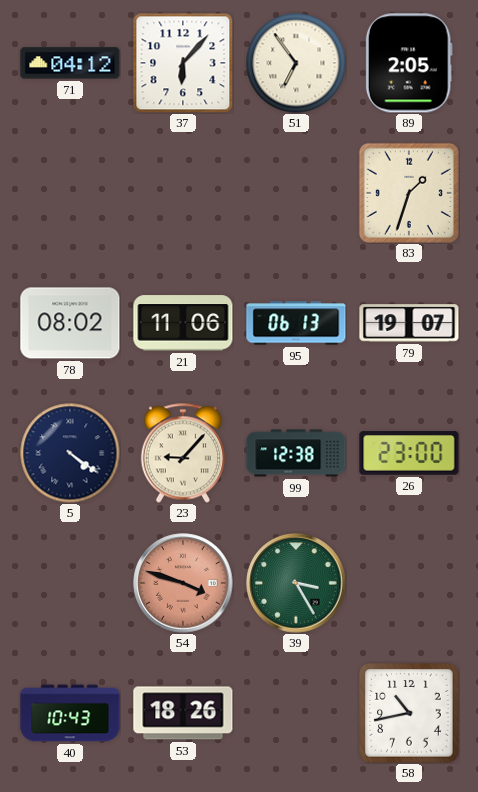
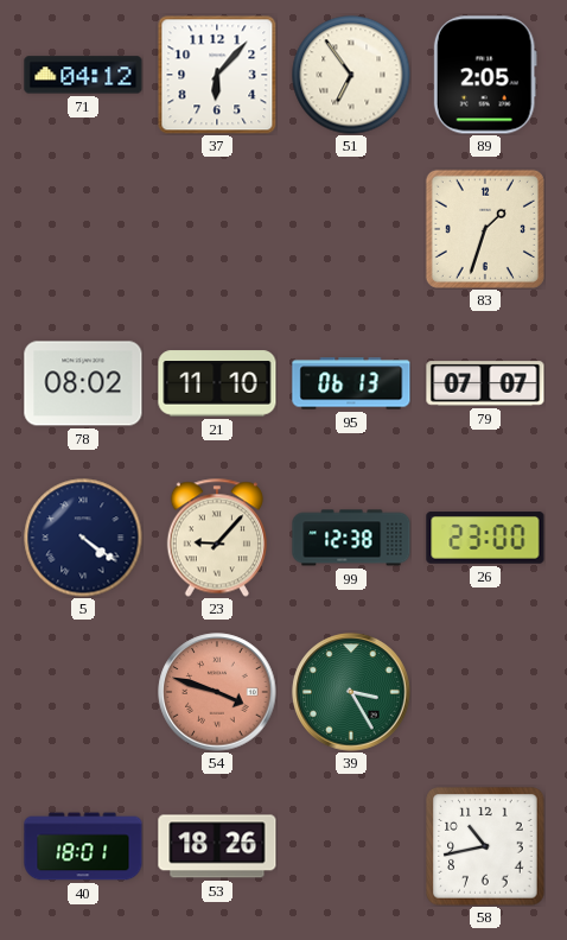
21: 11:06 -> 11:10 (217, 383)
79: 19:07 -> 07:07 (485, 383)
40: 10:43 -> 18:01 (83, 846)
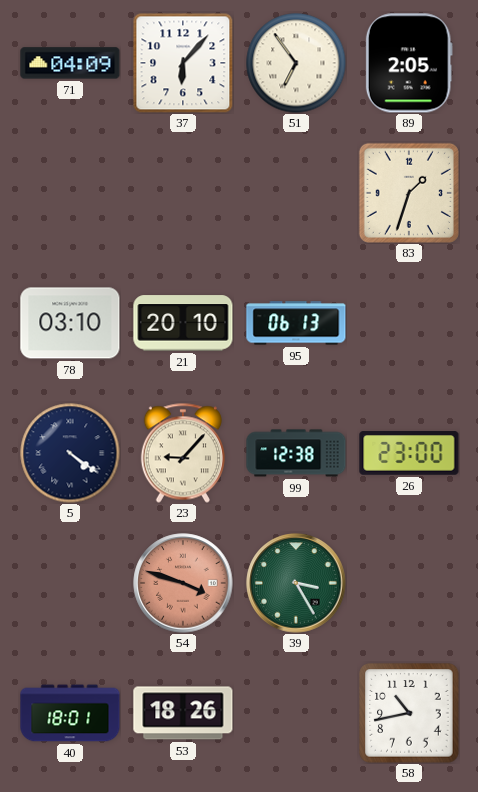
71: 04:12 -> 04:09 (70, 63)
78: 08:02 -> 03:10 (70, 323)
21: 11:10 -> 20:10 (183, 323)
79: 07:07 -> none (485, 383)
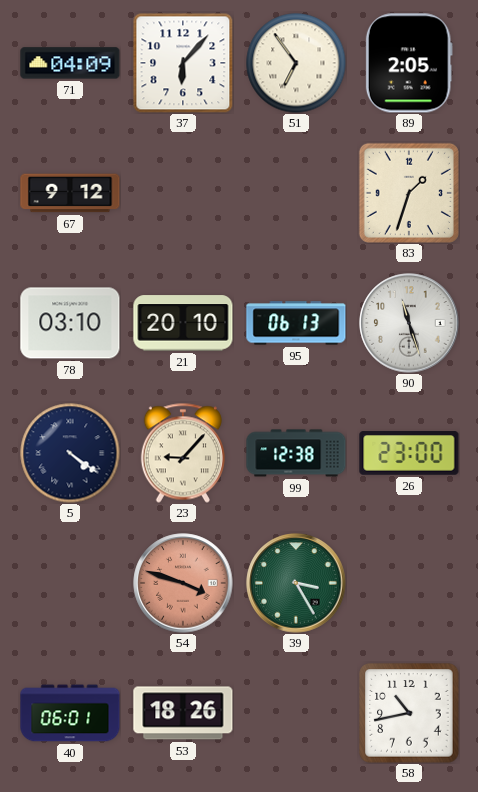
67: none -> 9:12 (70, 193)
90: none -> 11:27 (409, 323)
40: 18:01 -> 06:01 (70, 713)
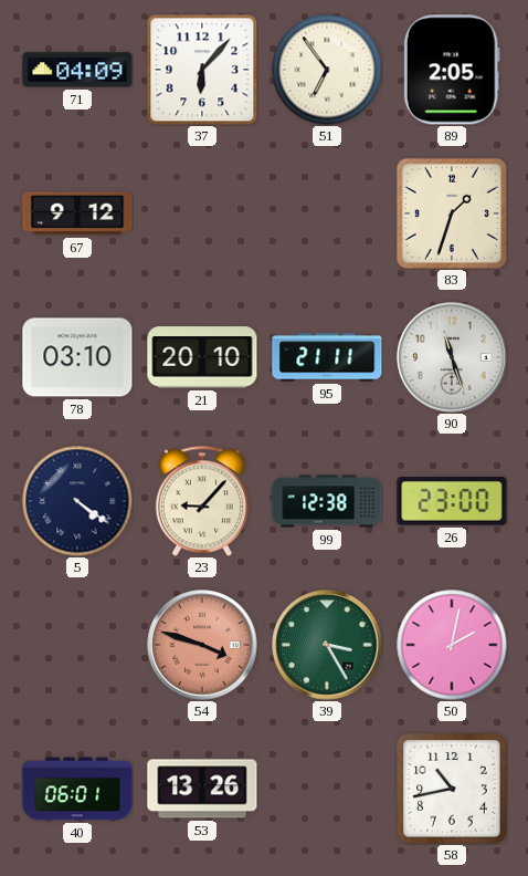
95: 06:13 -> 21:11 (327, 357)
50: none -> 2:02 (452, 645)
53: 18:26 -> 13:26 (202, 789)
